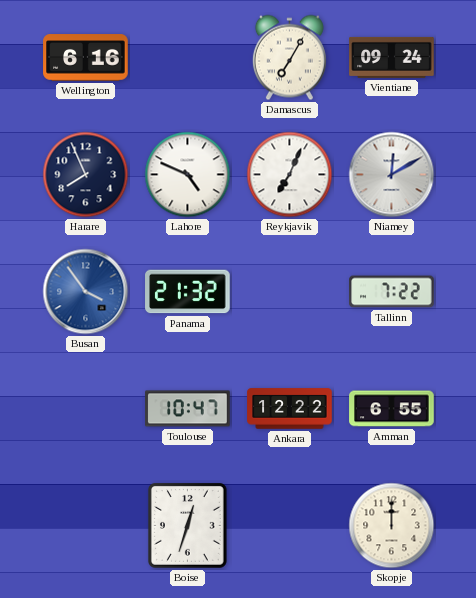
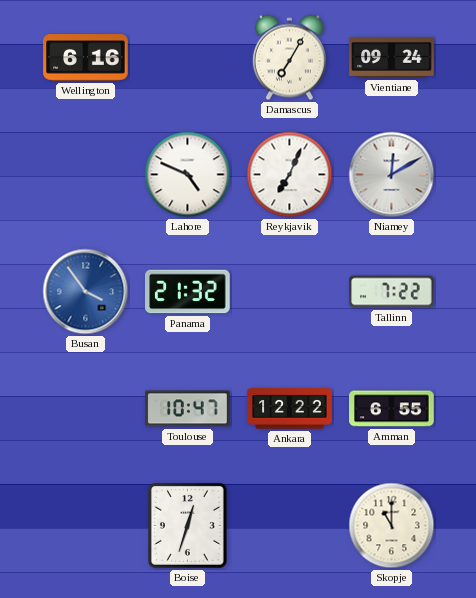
Harare: 7:56 -> none (86, 175)
Skopje: 12:00 -> 11:00 (392, 526)
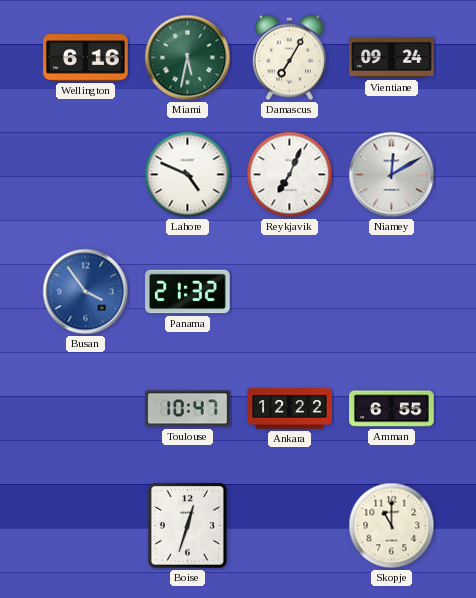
Miami: none -> 5:32 (188, 58)
Tallinn: 7:22 -> none (392, 292)
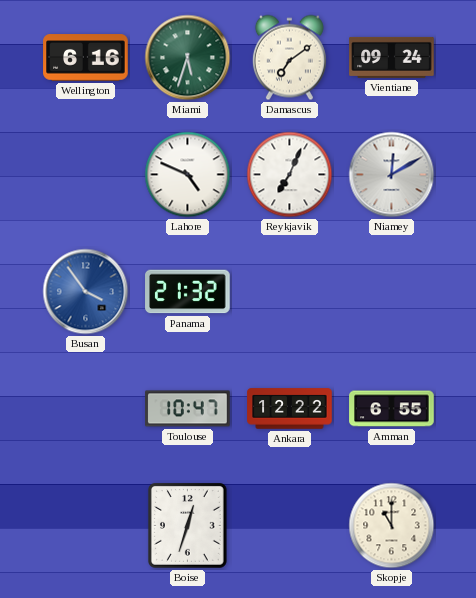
Miami: 5:32 -> 5:33 (188, 58)
Damascus: 7:05 -> 7:09 (289, 58)
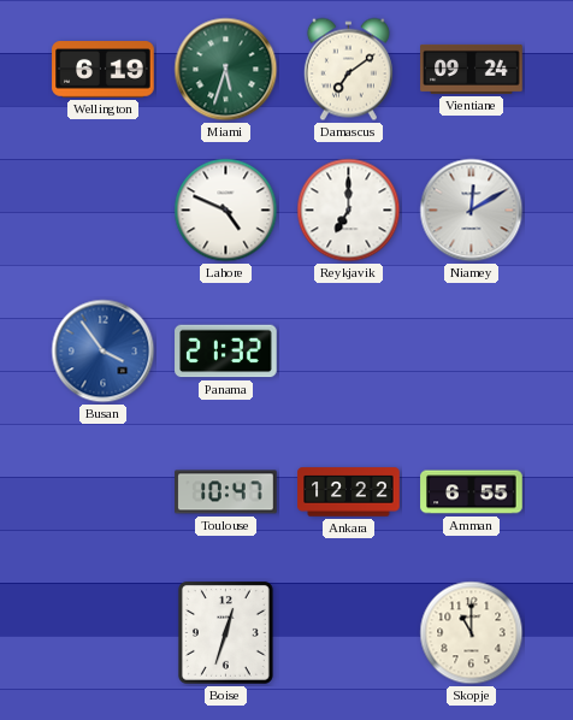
Wellington: 6:16 -> 6:19 (104, 70)
Reykjavik: 7:04 -> 7:00 (349, 211)
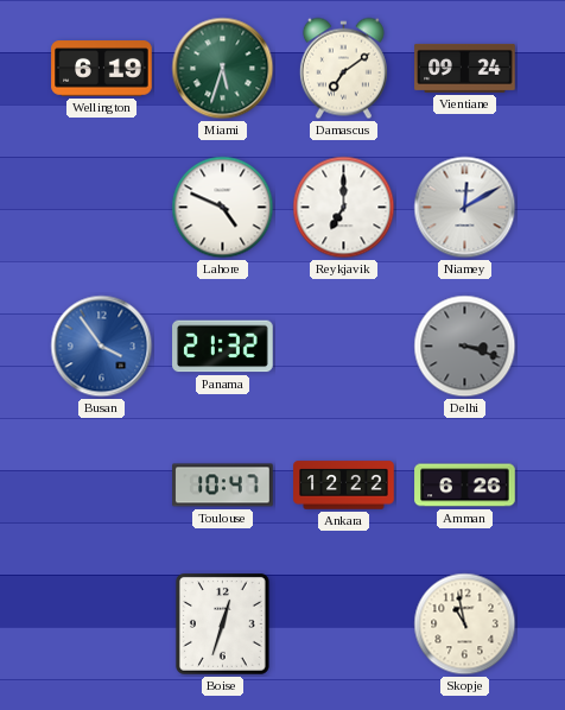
Delhi: none -> 3:18 (465, 347)
Amman: 6:55 -> 6:26 (465, 486)
Skopje: 11:00 -> 10:58 (465, 625)
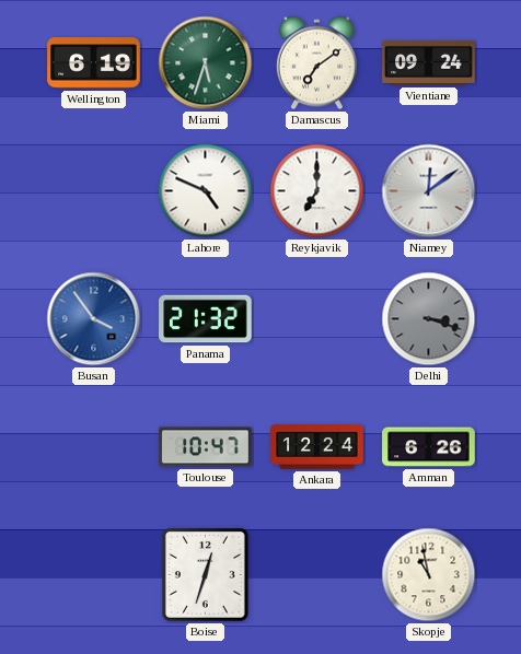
Niamey: 12:10 -> 12:09 (429, 191)
Ankara: 12:22 -> 12:24 (317, 447)
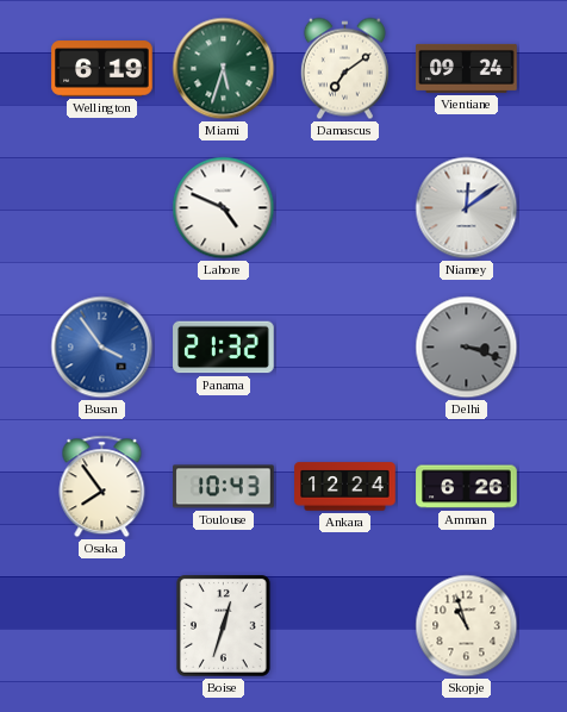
Reykjavik: 7:00 -> none (317, 191)
Osaka: none -> 7:54 (102, 487)
Toulouse: 10:47 -> 10:43 (224, 487)
Skopje: 10:58 -> 10:57 (467, 626)
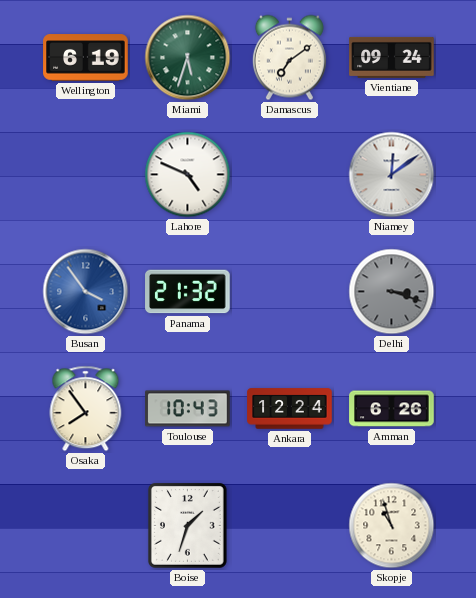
Boise: 12:33 -> 1:33 (188, 526)
